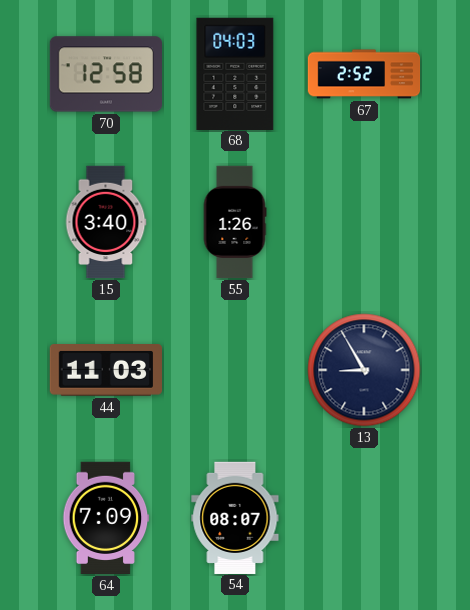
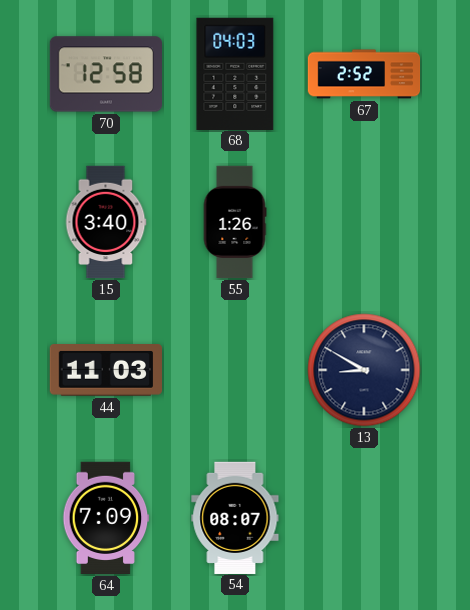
13: 8:55 -> 8:50 (364, 370)
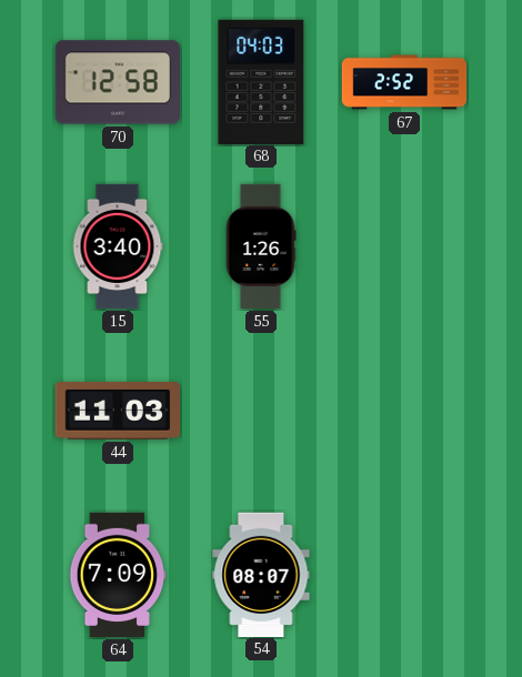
13: 8:50 -> none (364, 370)
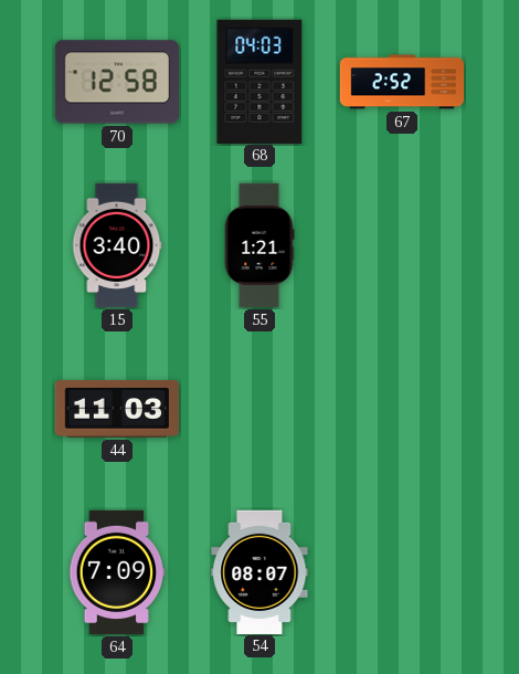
55: 1:26 -> 1:21 (259, 245)
